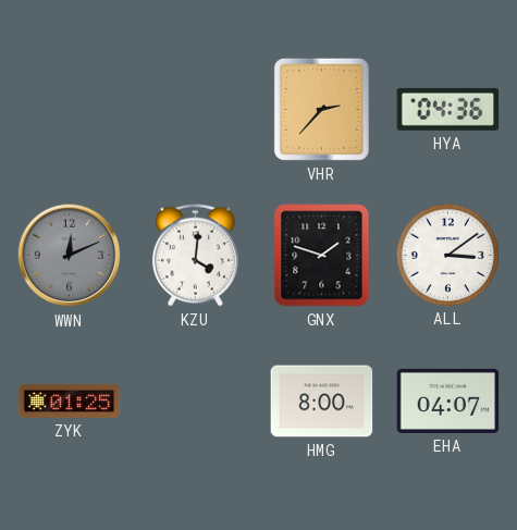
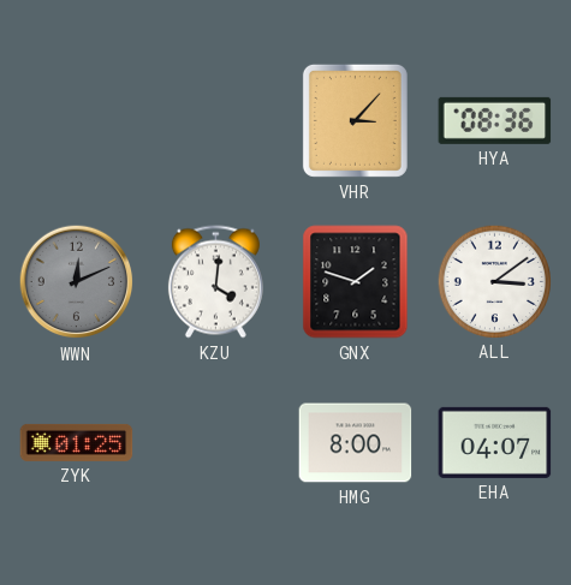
VHR: 2:37 -> 3:07 (355, 120)
HYA: 04:36 -> 08:36 (495, 120)
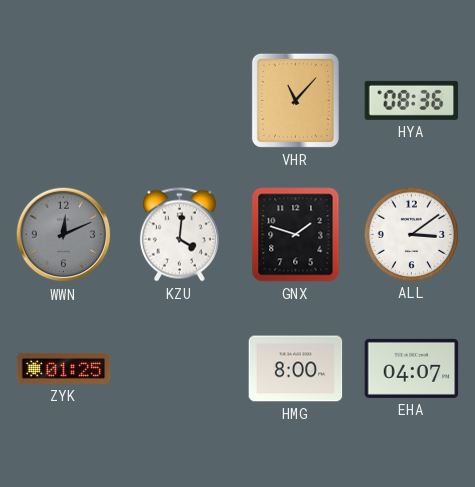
VHR: 3:07 -> 11:07 (295, 100)
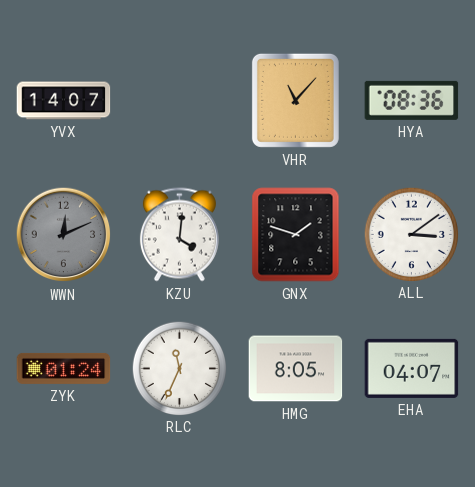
YVX: none -> 14:07 (64, 101)
ZYK: 01:25 -> 01:24 (64, 368)
RLC: none -> 11:34 (179, 368)
HMG: 8:00 -> 8:05 (296, 369)
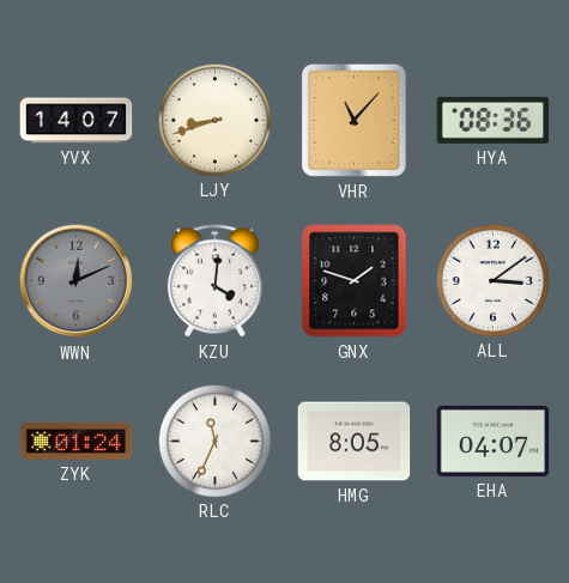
LJY: none -> 8:42 (214, 120)
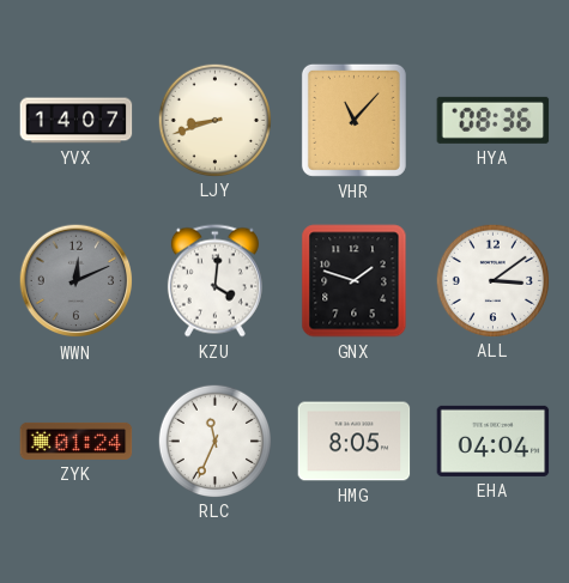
EHA: 04:07 -> 04:04 (494, 441)
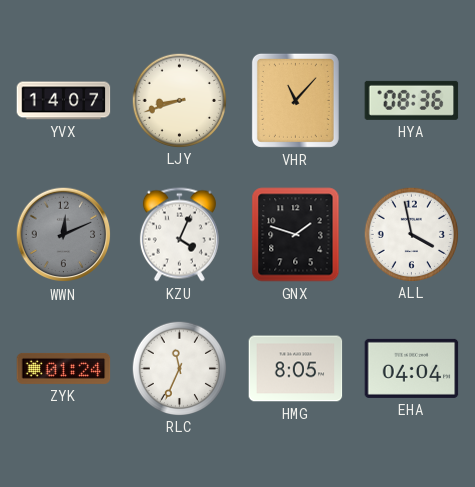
KZU: 4:01 -> 4:04 (179, 235)
ALL: 3:09 -> 3:58 (411, 234)
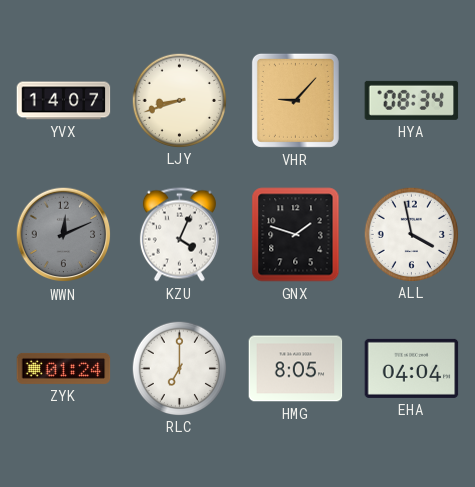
VHR: 11:07 -> 9:07 (295, 100)
HYA: 08:36 -> 08:34 (412, 100)
RLC: 11:34 -> 7:00 (179, 368)
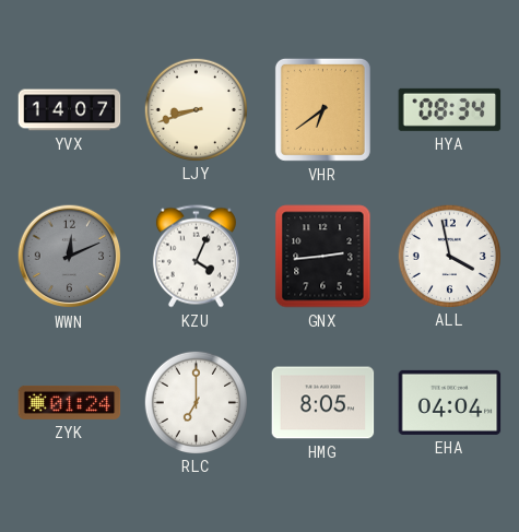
VHR: 9:07 -> 6:39 (322, 109)
GNX: 1:48 -> 2:44 (323, 257)
